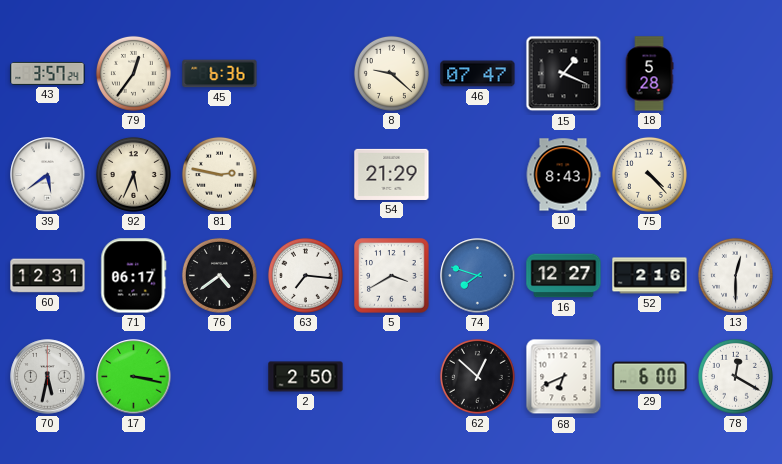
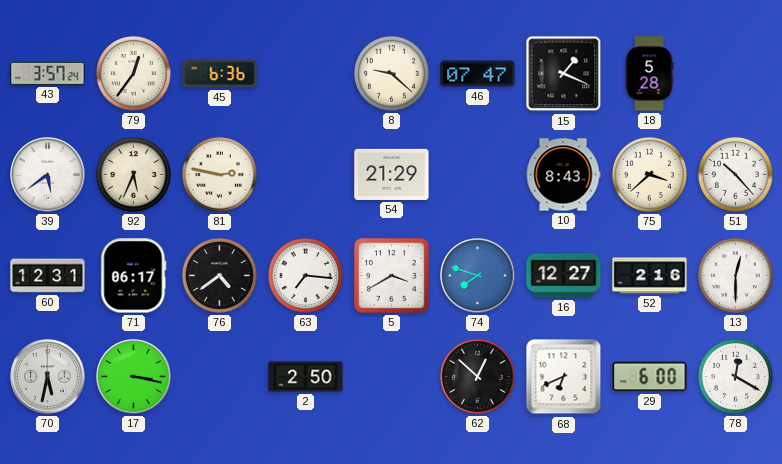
75: 4:23 -> 3:38 (649, 174)
51: none -> 10:23 (735, 174)
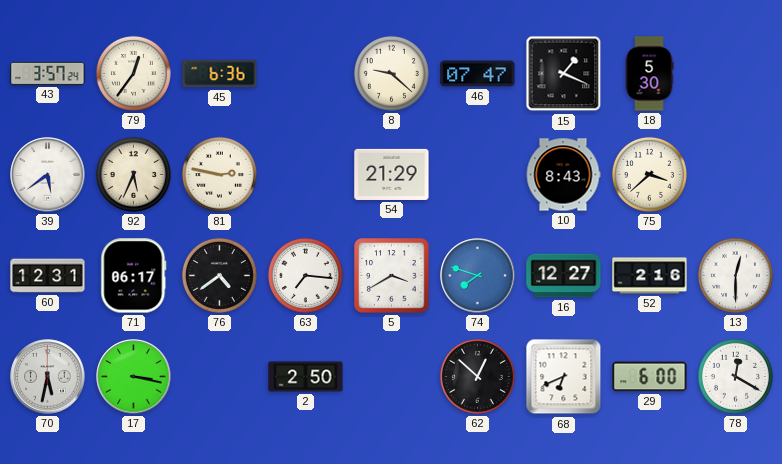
18: 5:28 -> 5:30 (649, 74)
51: 10:23 -> none (735, 174)
